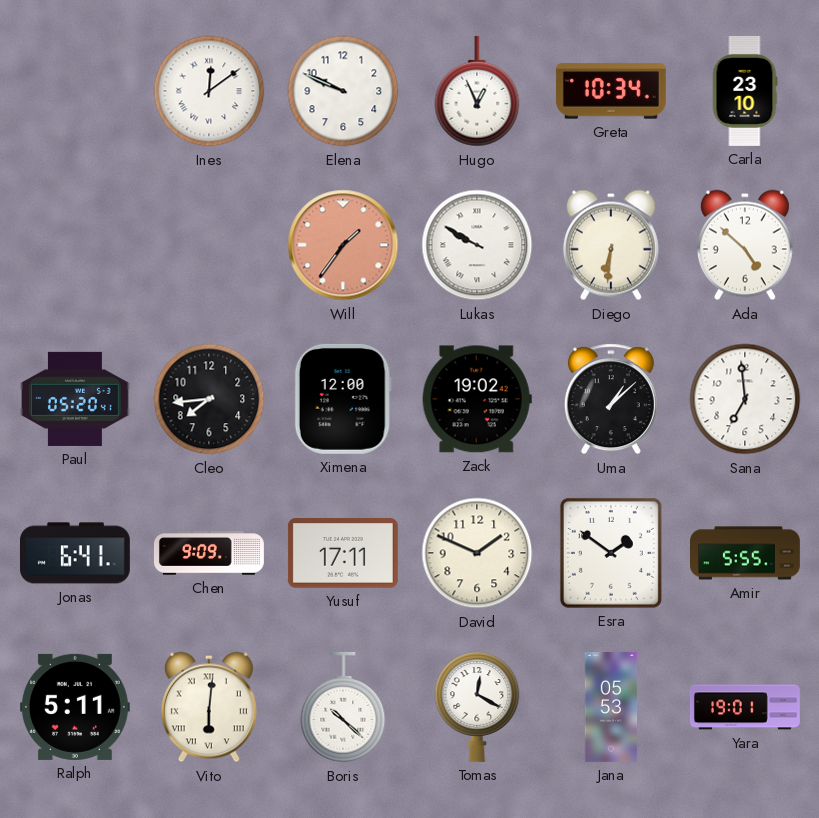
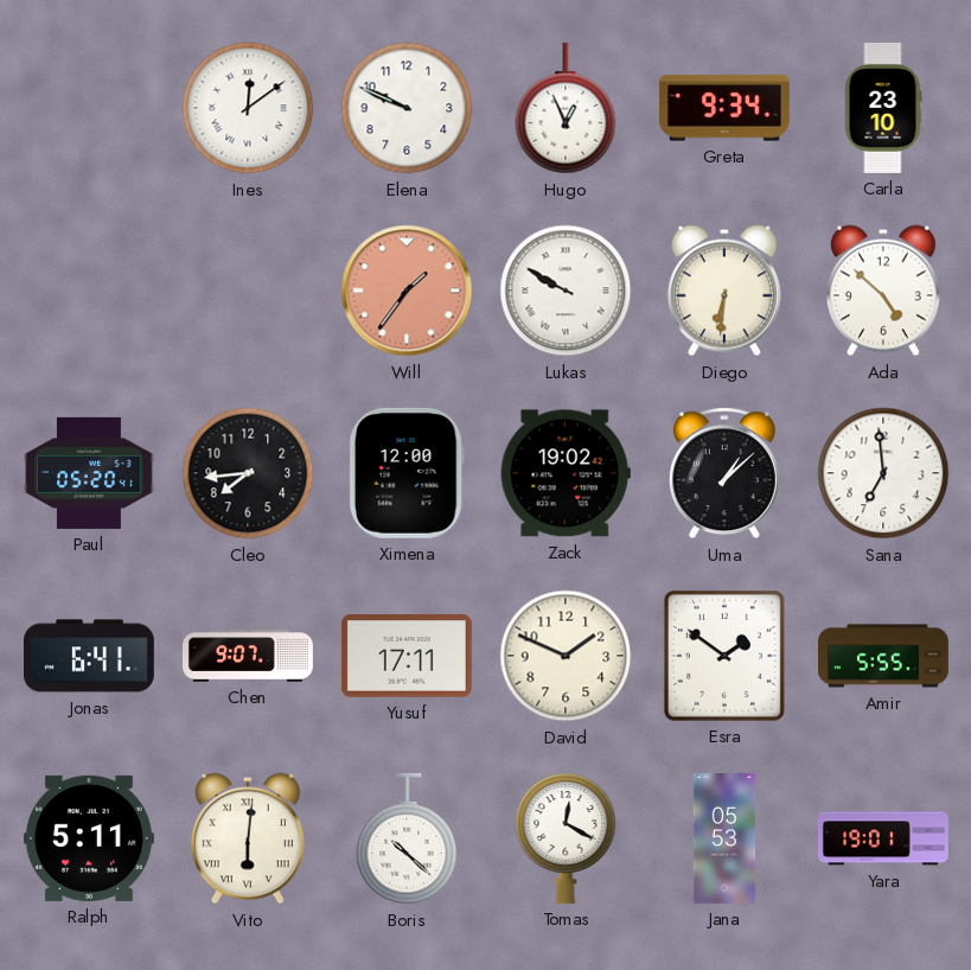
Greta: 10:34 -> 9:34 (724, 108)
Chen: 9:09 -> 9:07 (249, 656)
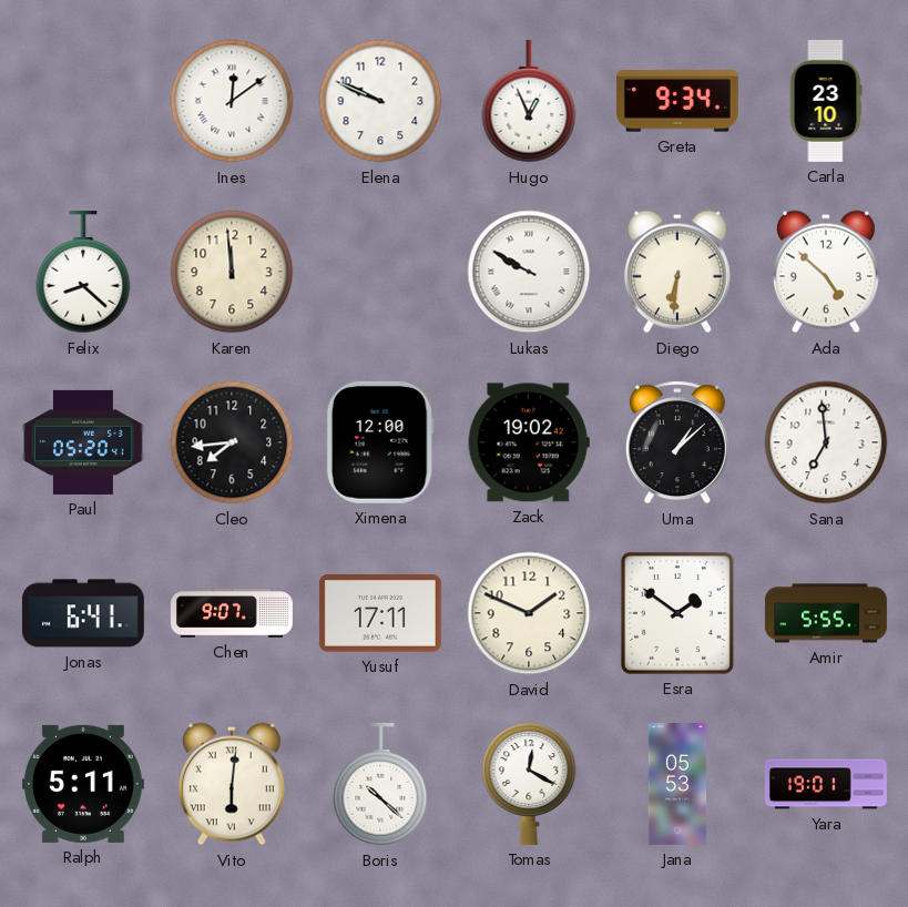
Felix: none -> 8:22 (83, 272)
Karen: none -> 11:59 (232, 272)
Will: 1:36 -> none (407, 291)
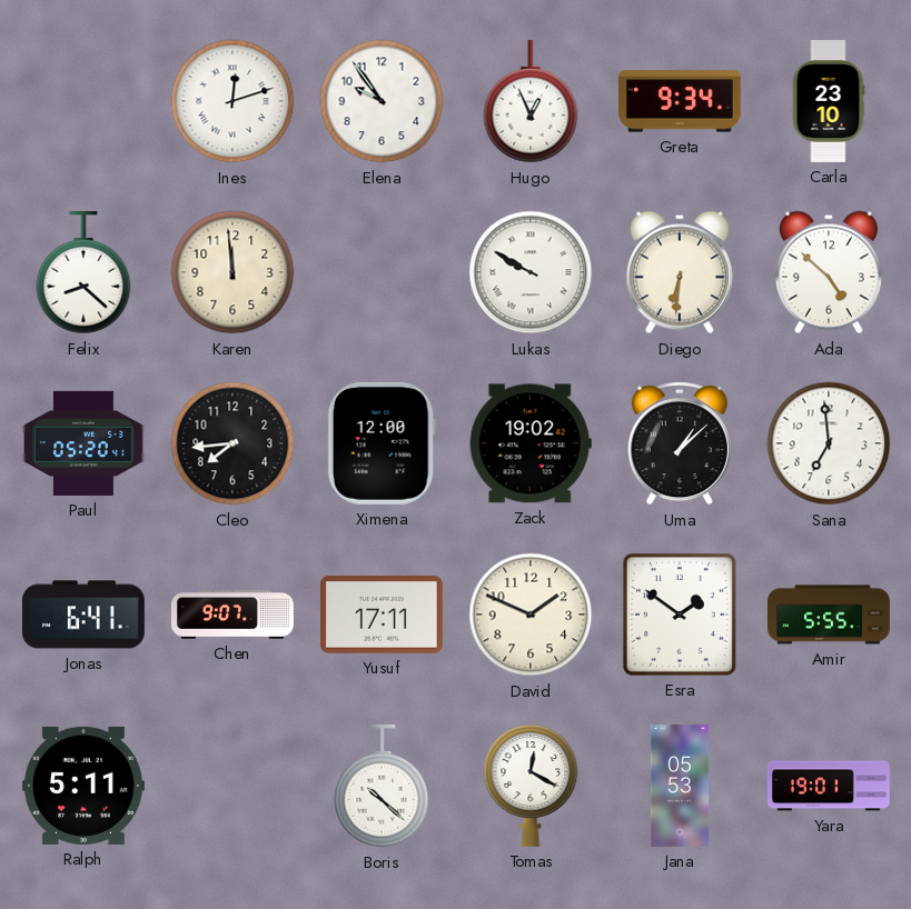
Ines: 12:09 -> 12:12 (232, 101)
Elena: 9:49 -> 9:54 (382, 101)
Vito: 6:01 -> none (232, 784)
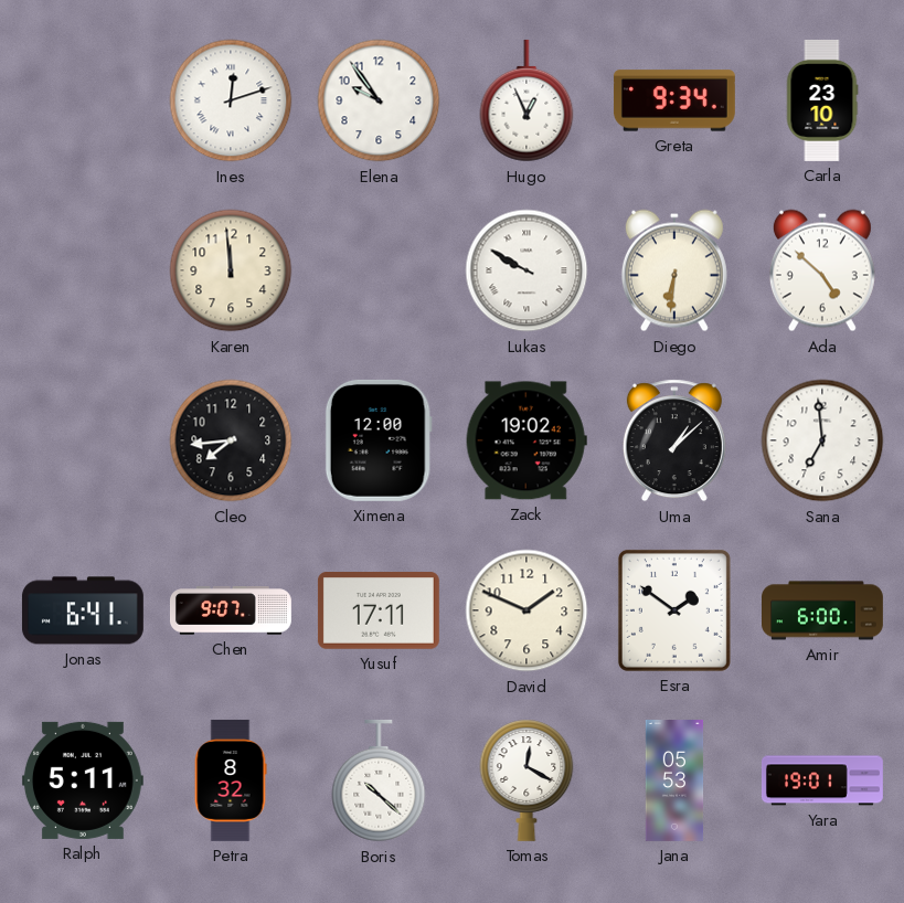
Felix: 8:22 -> none (83, 272)
Paul: 05:20 -> none (83, 443)
Amir: 5:55 -> 6:00 (823, 610)
Petra: none -> 8:32 (231, 780)
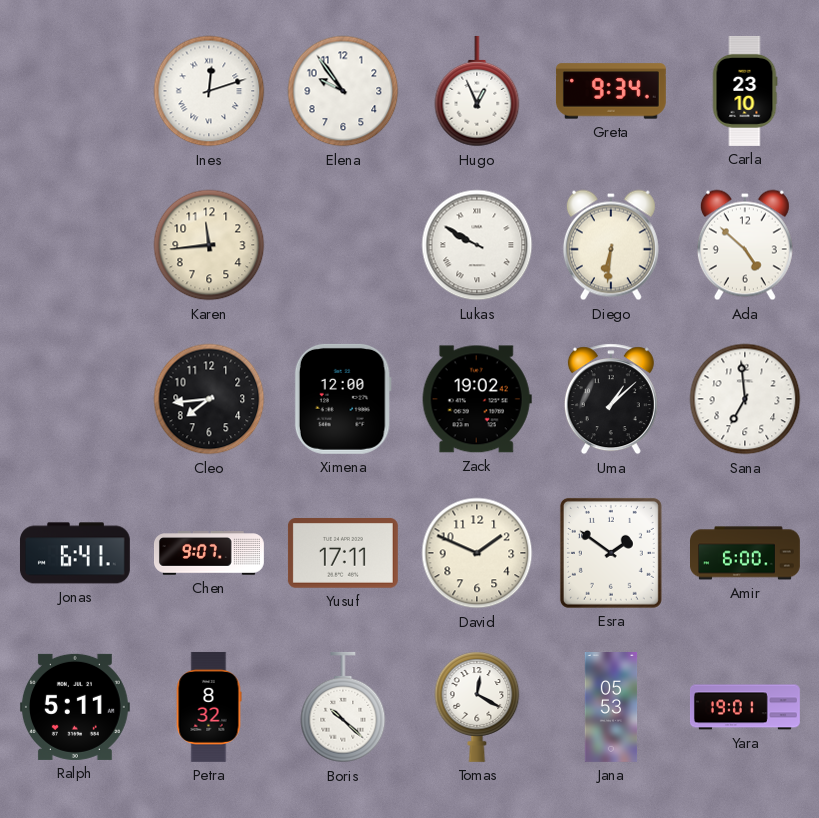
Karen: 11:59 -> 11:44 (209, 245)
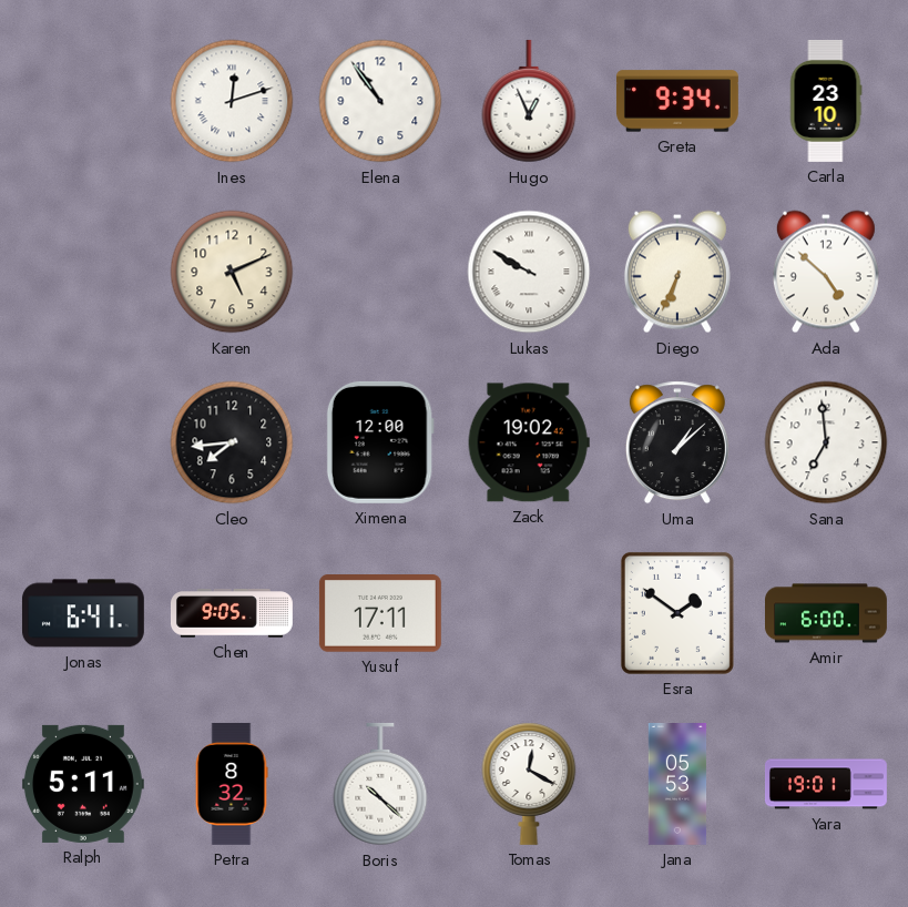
Elena: 9:54 -> 10:54 (380, 101)
Karen: 11:44 -> 5:11 (232, 272)
Diego: 6:31 -> 6:34 (677, 272)
Chen: 9:07 -> 9:05 (233, 613)
David: 1:49 -> none (477, 553)
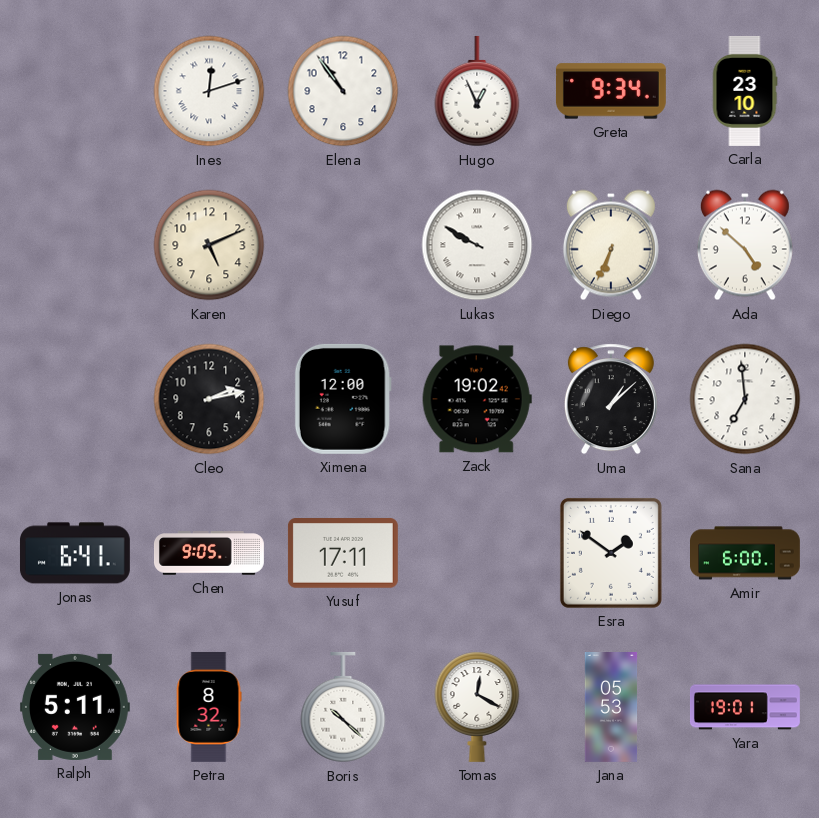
Cleo: 7:44 -> 2:13 (209, 399)
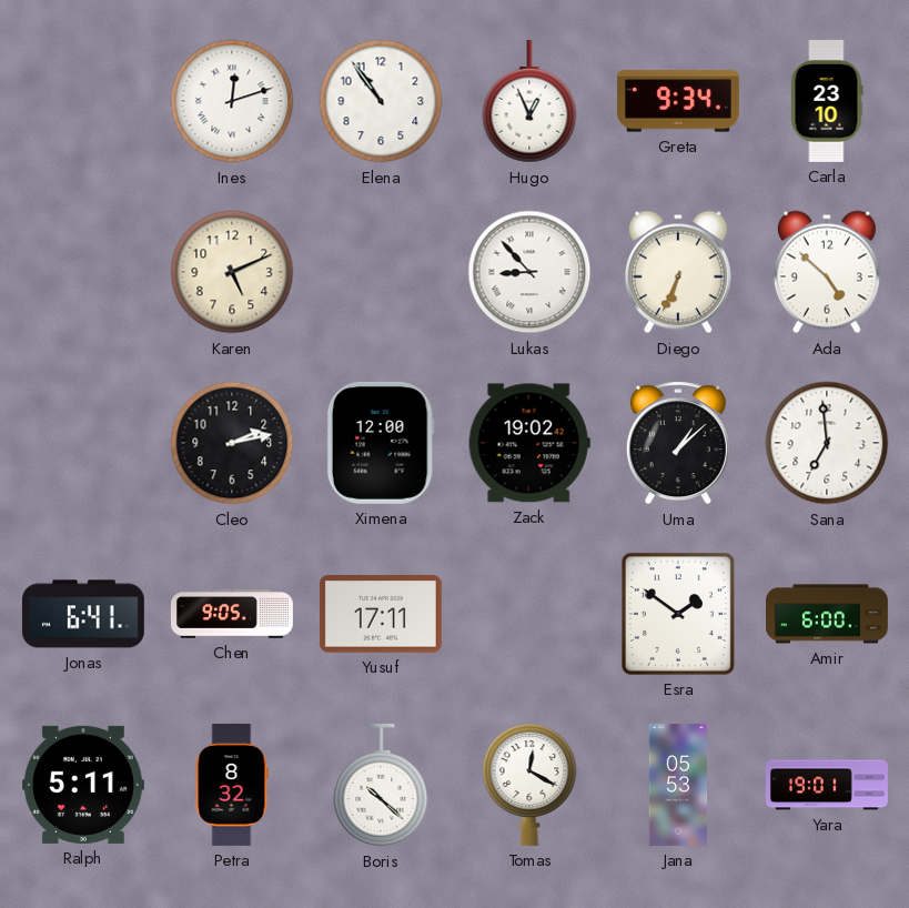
Lukas: 9:50 -> 8:53 (529, 272)
